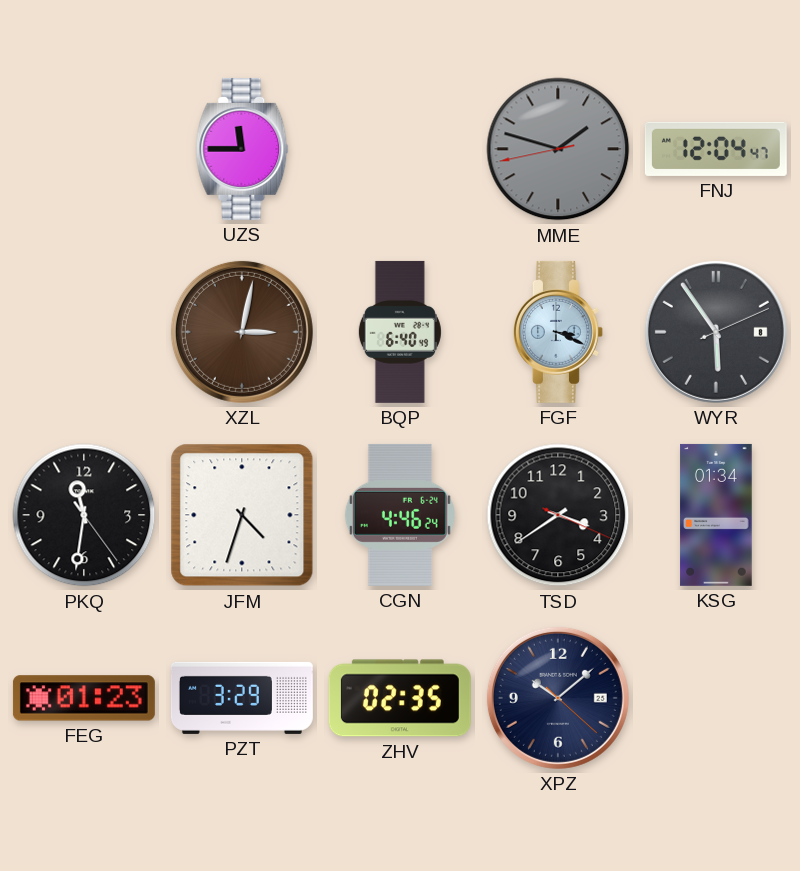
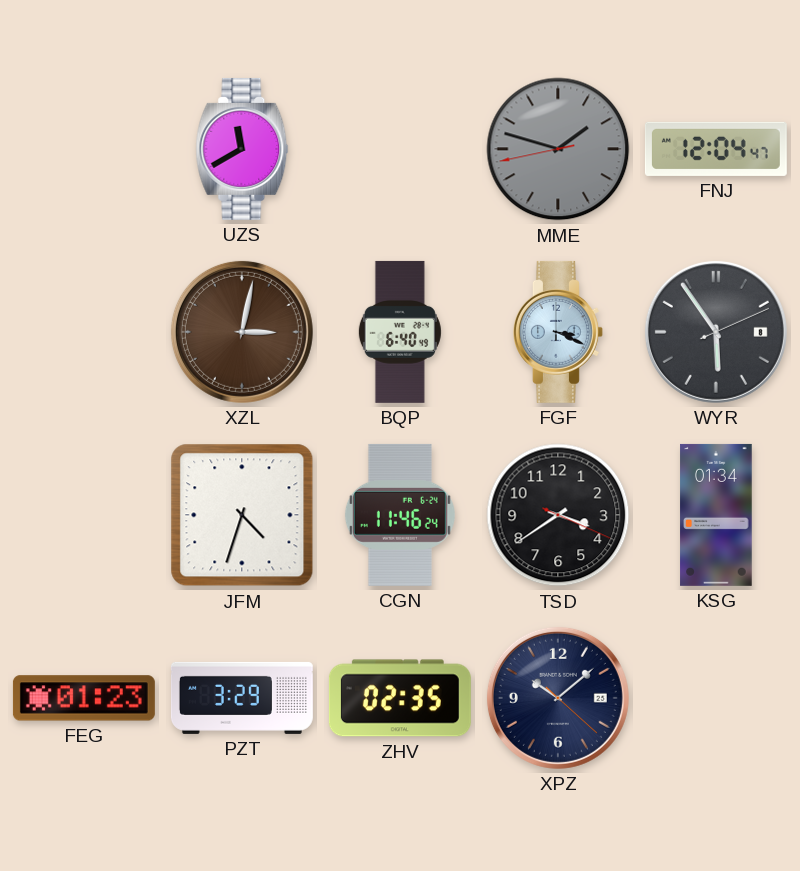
UZS: 11:45 -> 11:40 (242, 149)
PKQ: 11:31 -> none (84, 515)
CGN: 4:46 -> 11:46 (400, 515)
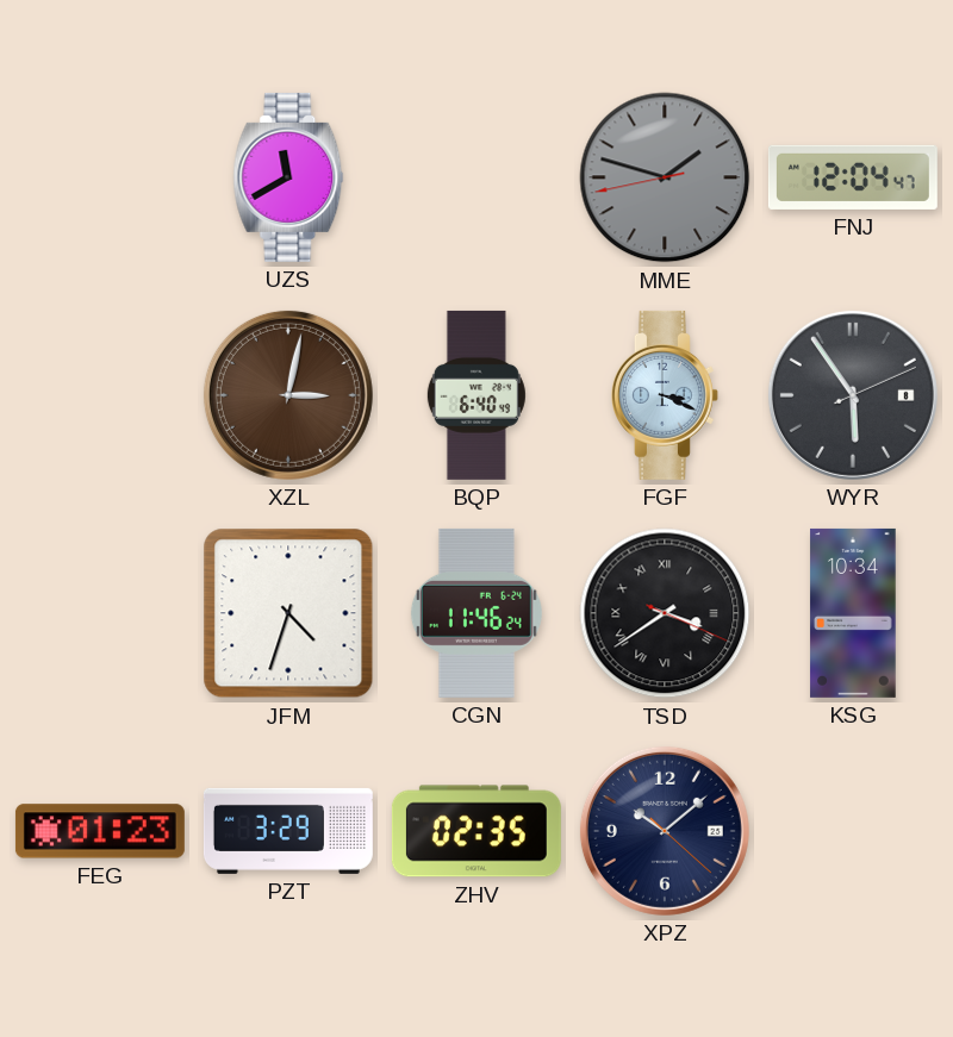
TSD numerals: Arabic -> Roman (665, 613)
KSG: 01:34 -> 10:34 (853, 613)
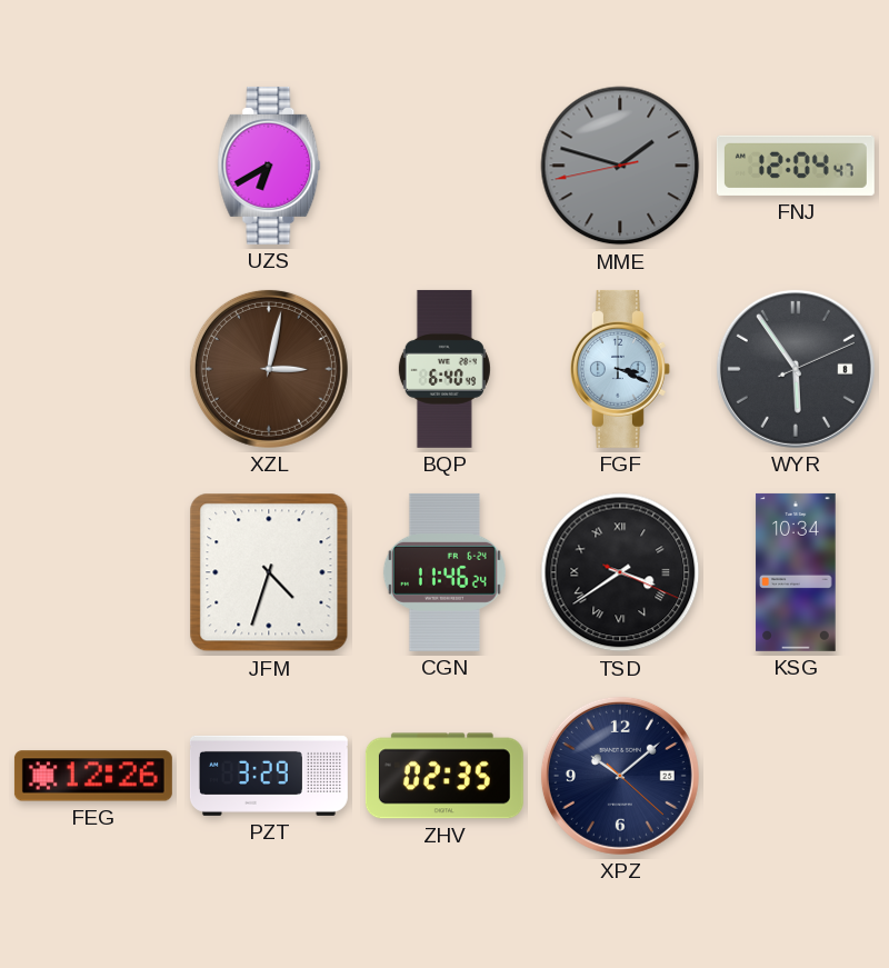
UZS: 11:40 -> 6:40 (269, 166)
FEG: 01:23 -> 12:26 (93, 776)
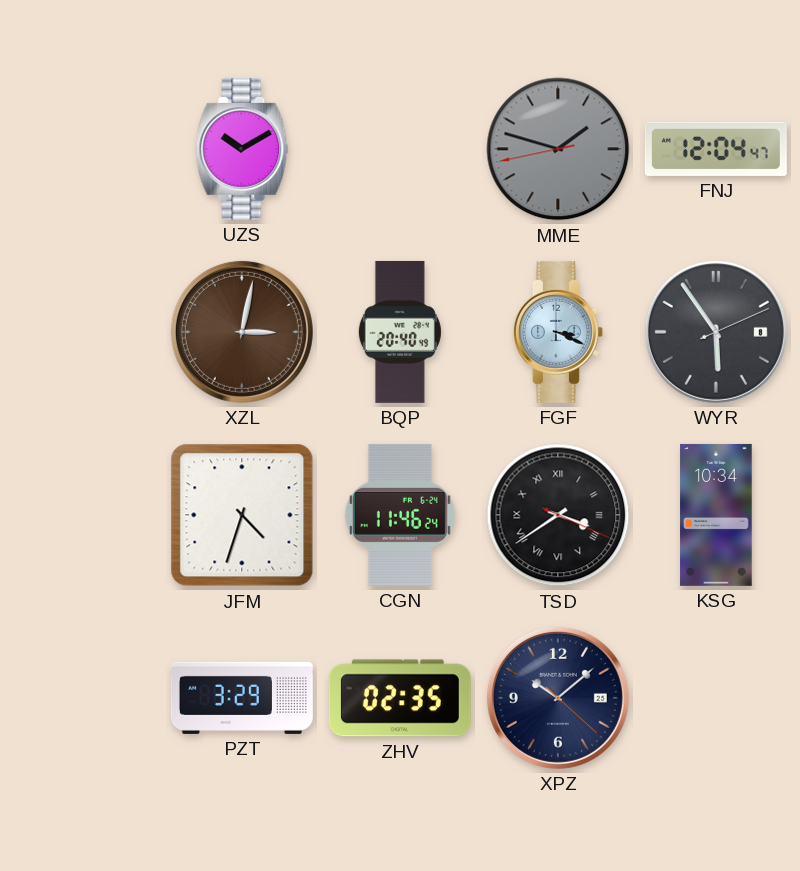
UZS: 6:40 -> 10:10 (242, 149)
BQP: 6:40 -> 20:40 (400, 332)
FEG: 12:26 -> none (93, 776)
